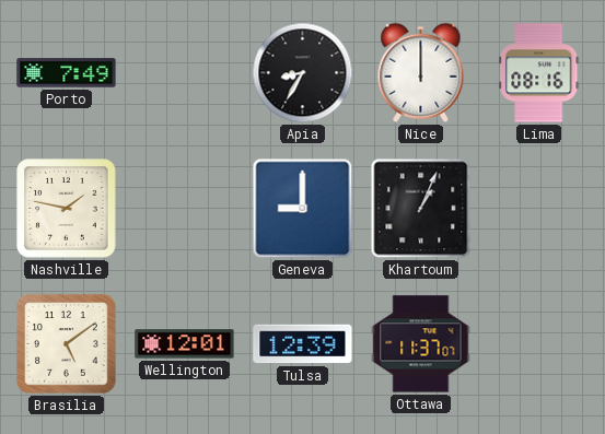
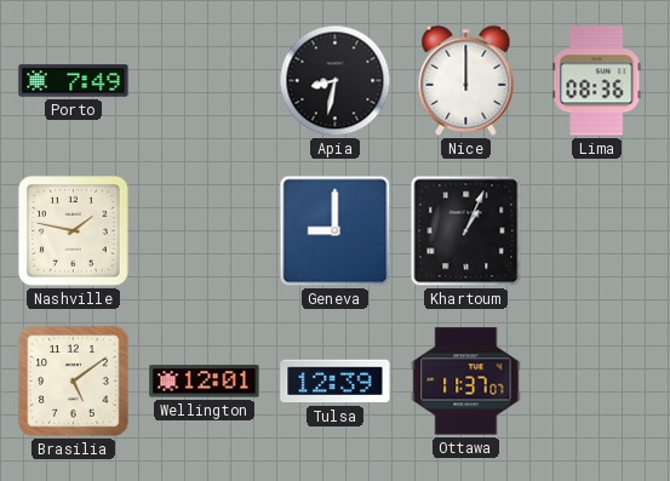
Apia: 8:35 -> 8:32 (336, 81)
Lima: 08:16 -> 08:36 (597, 81)
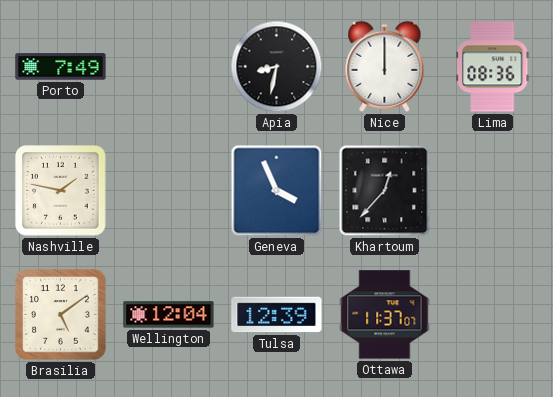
Geneva: 9:00 -> 3:56 (277, 191)
Khartoum: 1:04 -> 12:37 (385, 191)
Wellington: 12:01 -> 12:04 (169, 315)
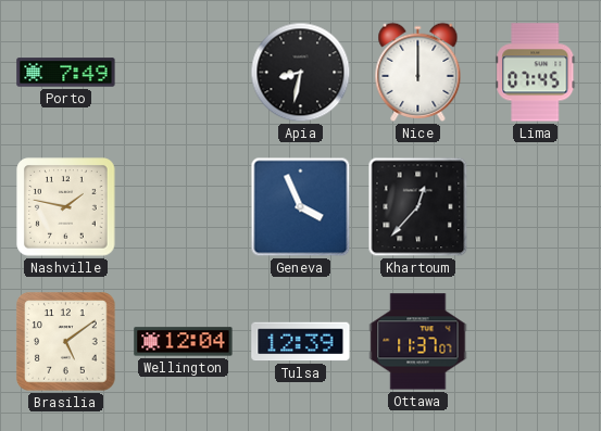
Lima: 08:36 -> 07:45 (536, 73)
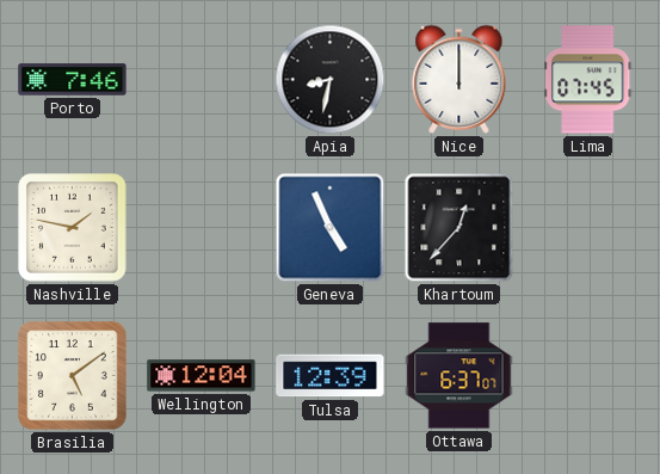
Porto: 7:49 -> 7:46 (73, 80)
Geneva: 3:56 -> 4:56 (331, 228)
Ottawa: 11:37 -> 6:37 (459, 376)
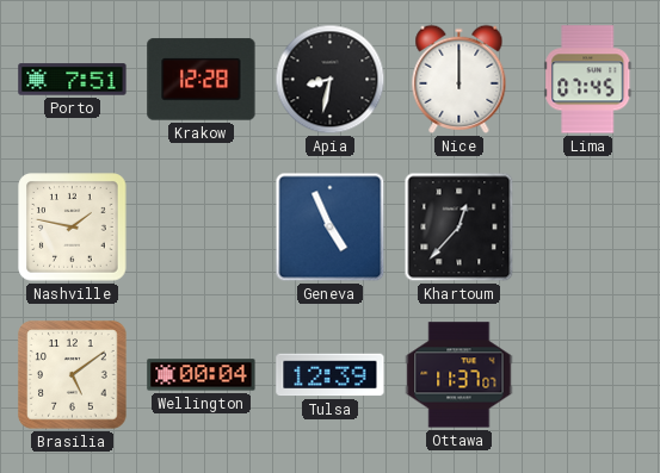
Porto: 7:46 -> 7:51 (73, 80)
Krakow: none -> 12:28 (202, 80)
Wellington: 12:04 -> 00:04 (202, 375)
Ottawa: 6:37 -> 11:37 (459, 375)
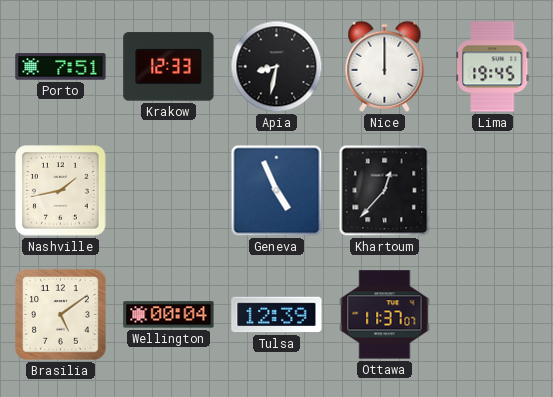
Krakow: 12:28 -> 12:33 (169, 67)
Lima: 07:45 -> 19:45 (493, 67)
Nashville: 1:47 -> 1:43 (61, 191)
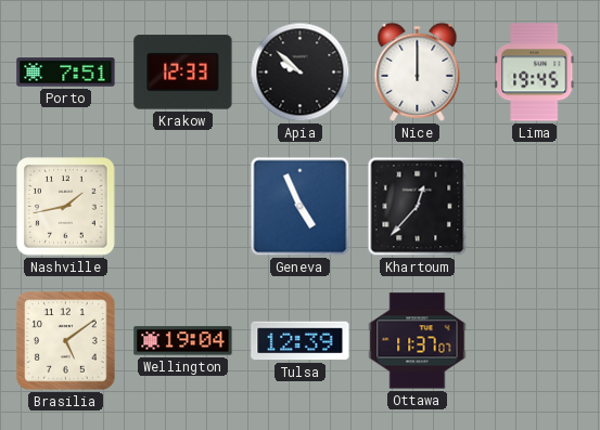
Apia: 8:32 -> 9:52 (301, 73)
Wellington: 00:04 -> 19:04 (183, 341)
